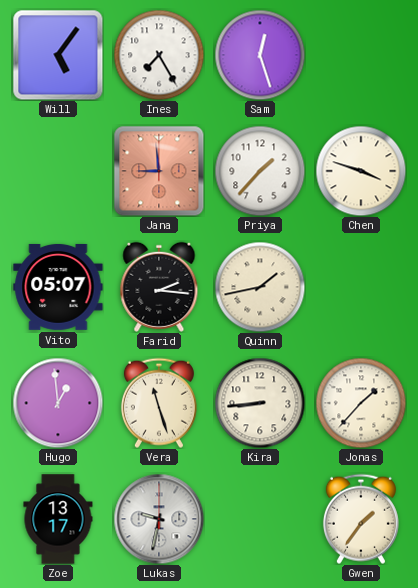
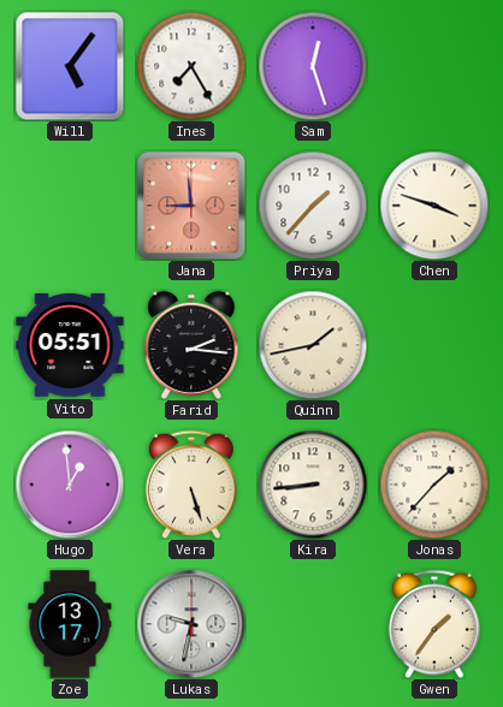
Vito: 05:07 -> 05:51 (70, 345)
Vera: 11:27 -> 5:27 (191, 485)
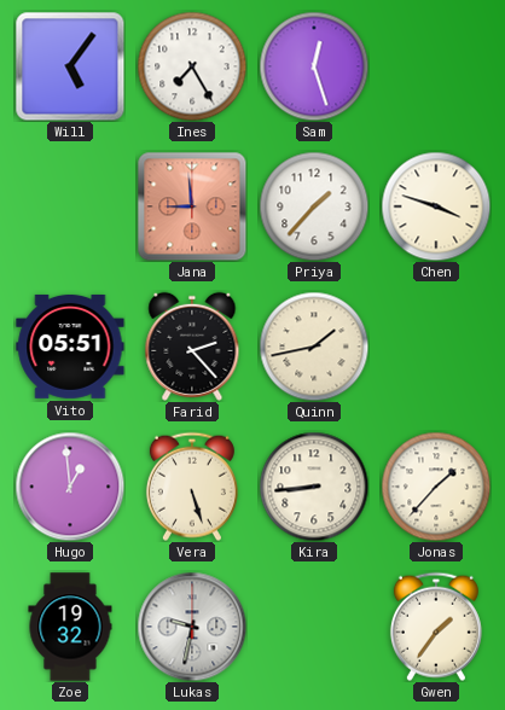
Farid: 2:16 -> 2:23 (192, 347)
Zoe: 13:17 -> 19:32 (70, 627)
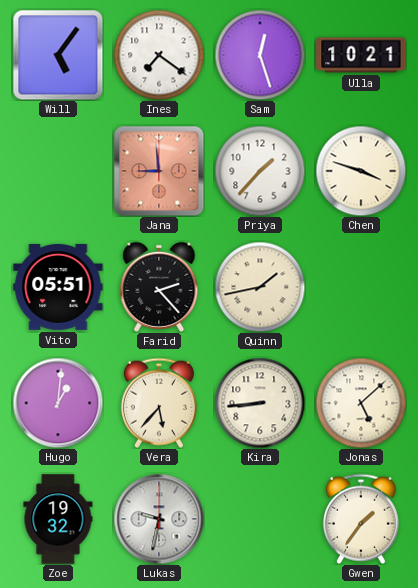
Ines: 7:25 -> 7:21 (159, 55)
Ulla: none -> 10:21 (361, 55)
Hugo: 12:59 -> 1:01 (58, 403)
Vera: 5:27 -> 5:37 (159, 403)
Jonas: 1:37 -> 5:08 (361, 403)
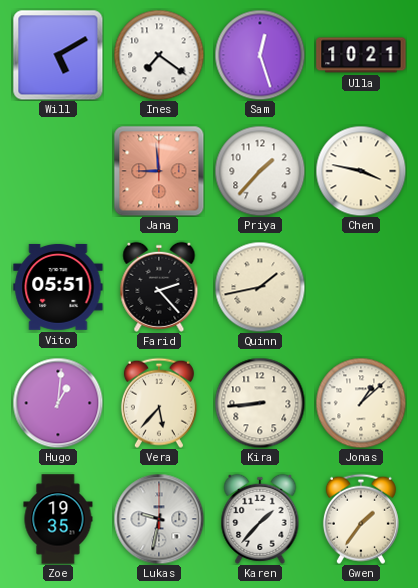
Will: 5:06 -> 5:10 (58, 55)
Chen: 3:48 -> 3:47 (361, 171)
Jonas: 5:08 -> 1:08 (361, 403)
Zoe: 19:32 -> 19:35 (58, 519)
Karen: none -> 1:37 (260, 519)
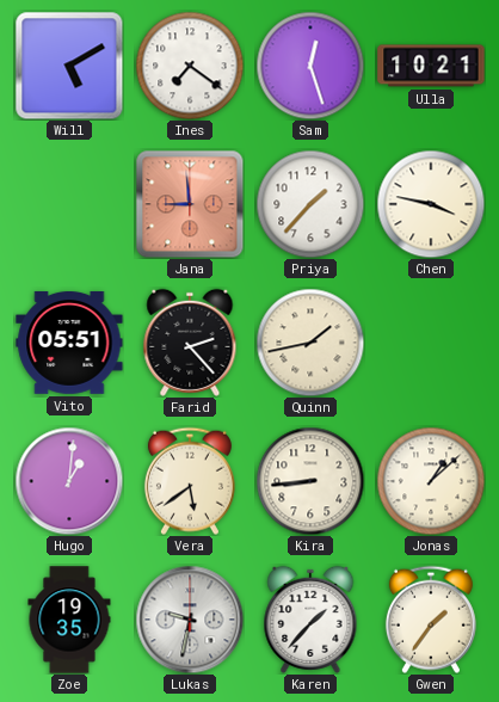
Vera: 5:37 -> 5:39 (190, 481)
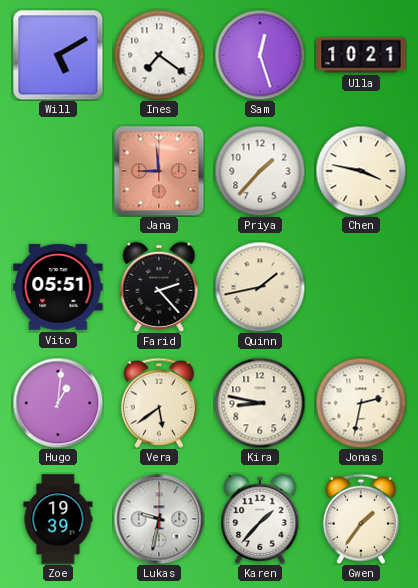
Kira: 8:44 -> 8:47 (260, 403)
Jonas: 1:08 -> 2:32 (361, 403)
Zoe: 19:35 -> 19:39 (58, 519)
